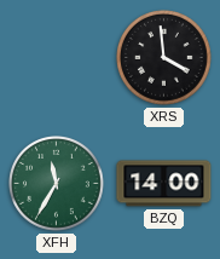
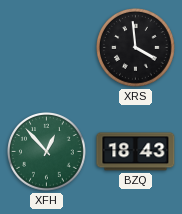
XFH: 11:35 -> 12:53 (47, 152)
BZQ: 14:00 -> 18:43 (136, 152)
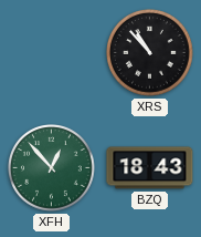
XRS: 3:59 -> 10:53 (150, 53)
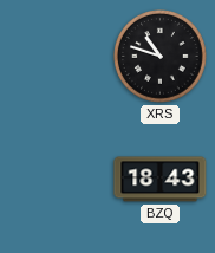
XRS: 10:53 -> 10:48 (161, 57)
XFH: 12:53 -> none (52, 168)
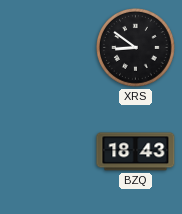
XRS: 10:48 -> 8:51 (136, 48)
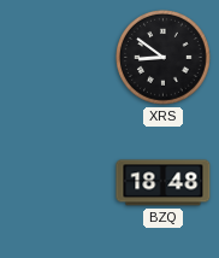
BZQ: 18:43 -> 18:48 (164, 183)
